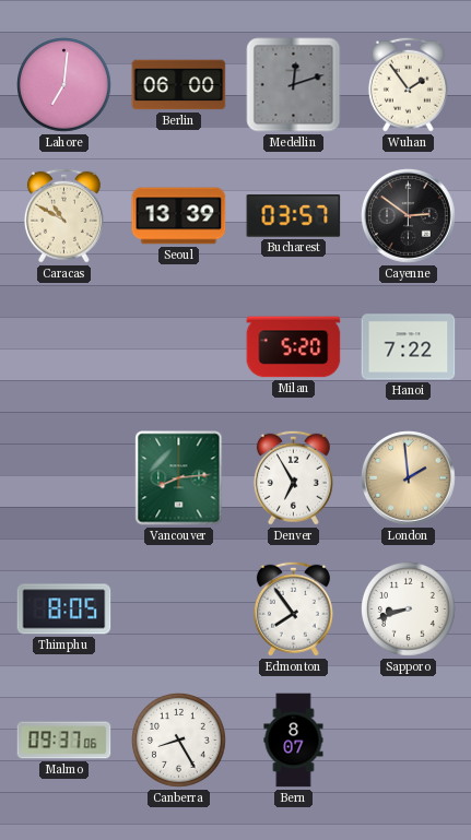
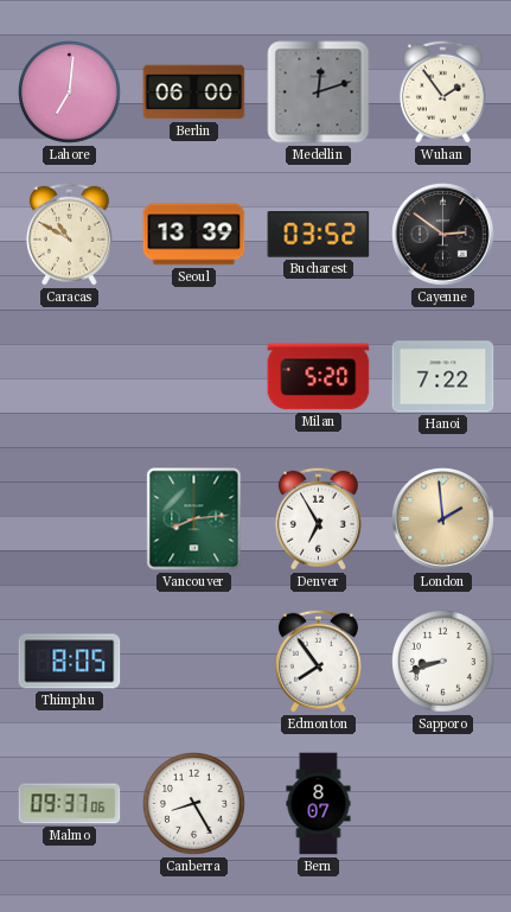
Bucharest: 03:57 -> 03:52 (319, 235)
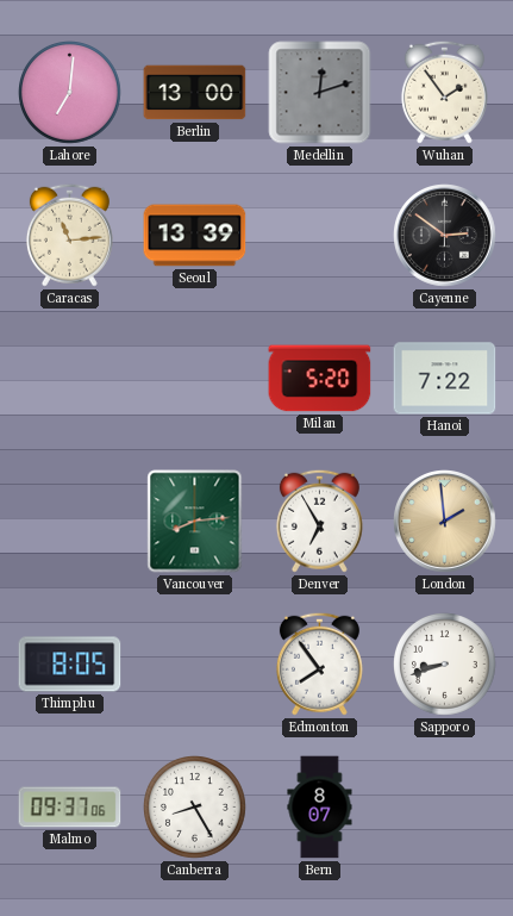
Berlin: 06:00 -> 13:00 (195, 93)
Caracas: 10:50 -> 11:14 (69, 235)
Bucharest: 03:52 -> none (319, 235)
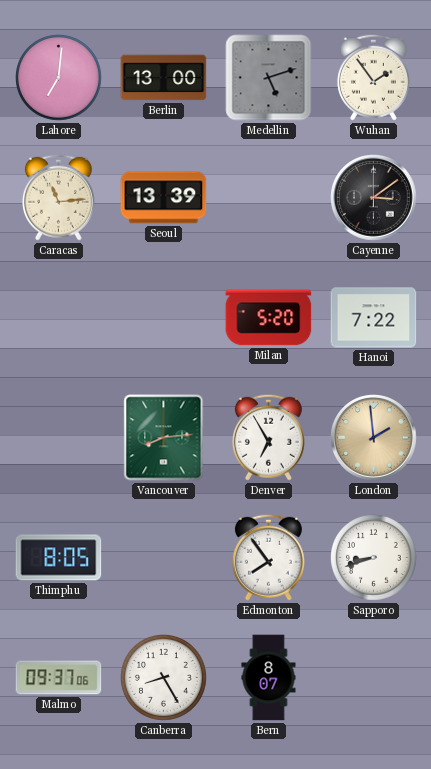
Medellin: 12:12 -> 5:12 (269, 78)
Cayenne: 2:51 -> 3:09 (374, 198)
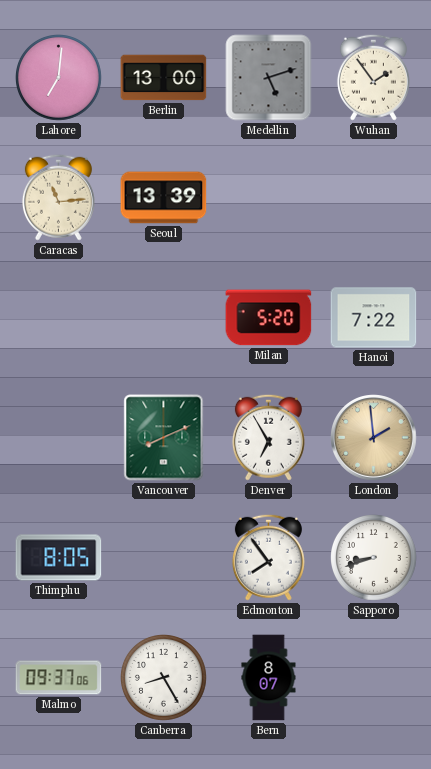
Cayenne: 3:09 -> none (374, 198)
Vancouver: 8:14 -> 8:11 (164, 438)
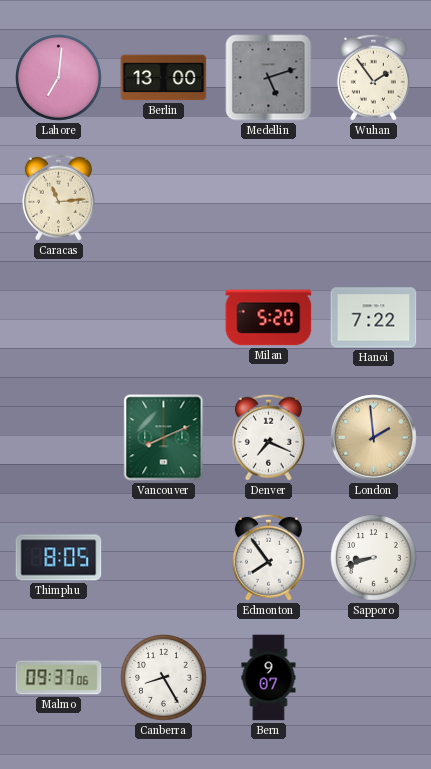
Seoul: 13:39 -> none (164, 198)
Denver: 6:55 -> 7:19 (268, 437)
Bern: 8:07 -> 9:07 (269, 678)
